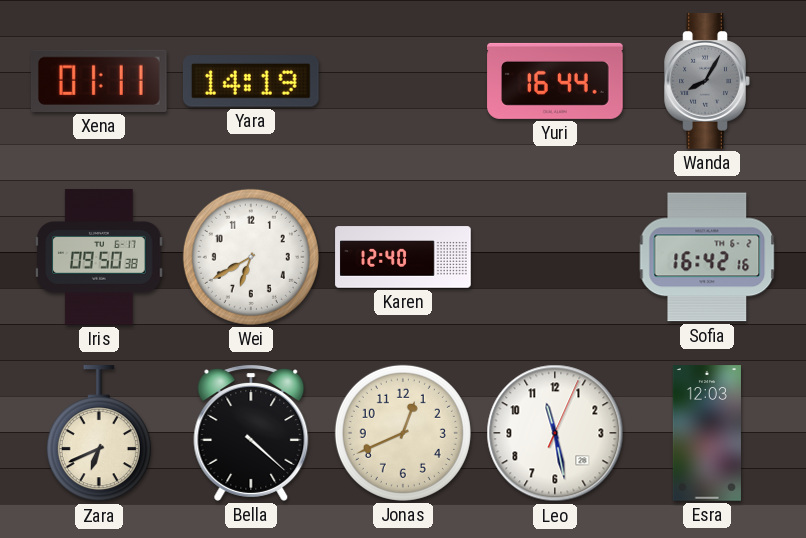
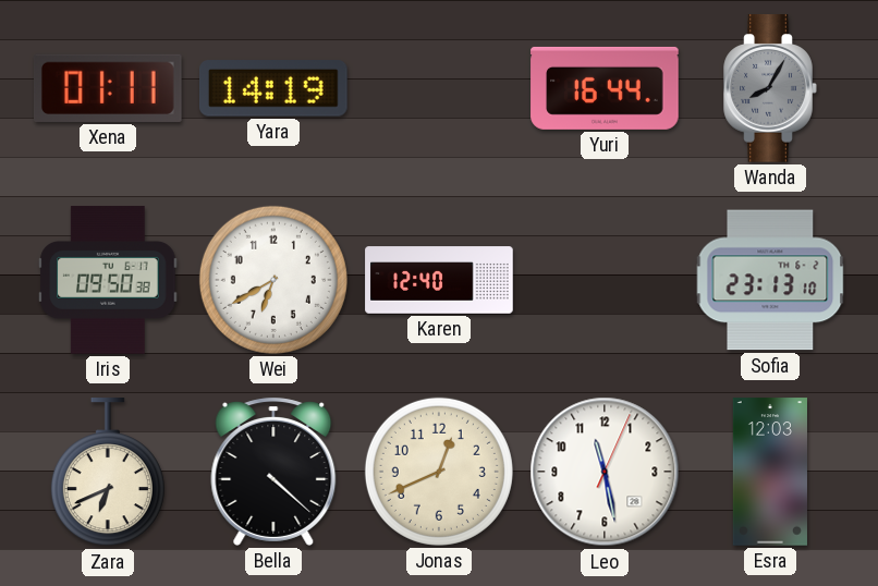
Sofia: 16:42 -> 23:13 (770, 280)
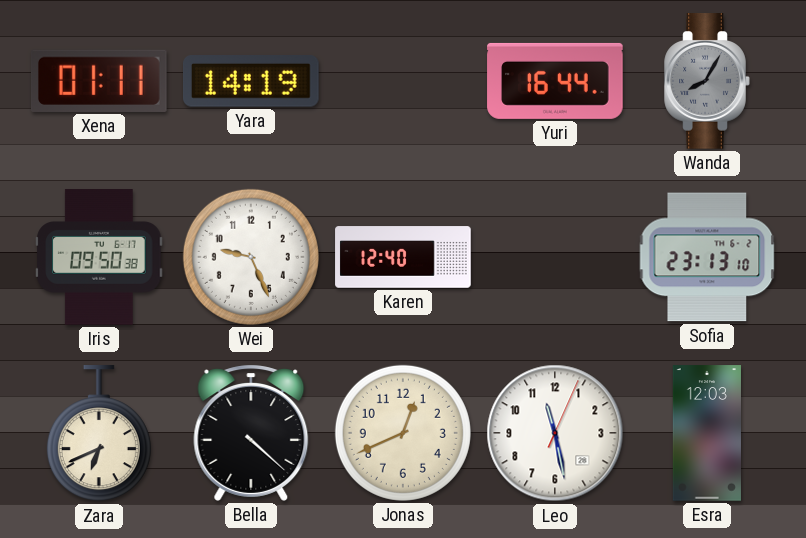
Wei: 6:40 -> 9:26 (251, 257)
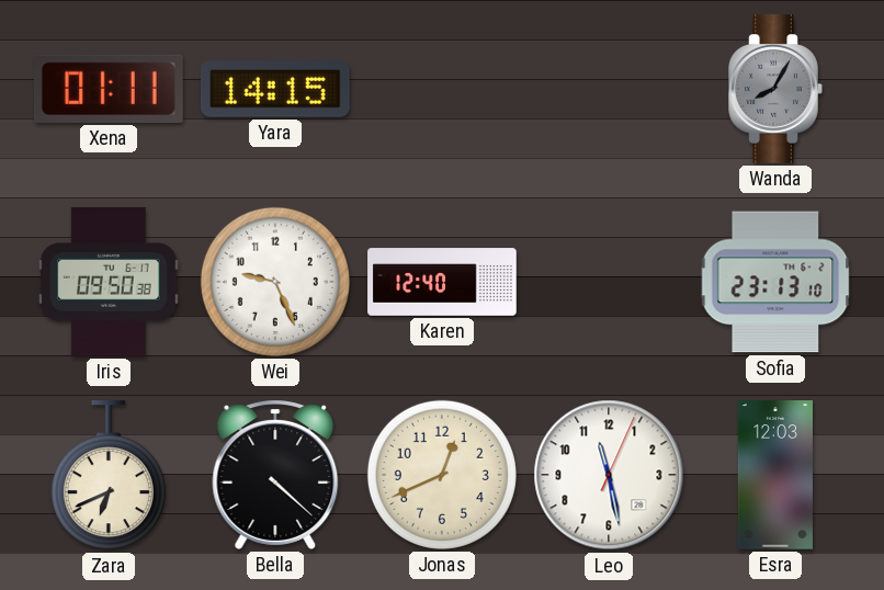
Yara: 14:19 -> 14:15 (276, 90)
Yuri: 16:44 -> none (555, 81)
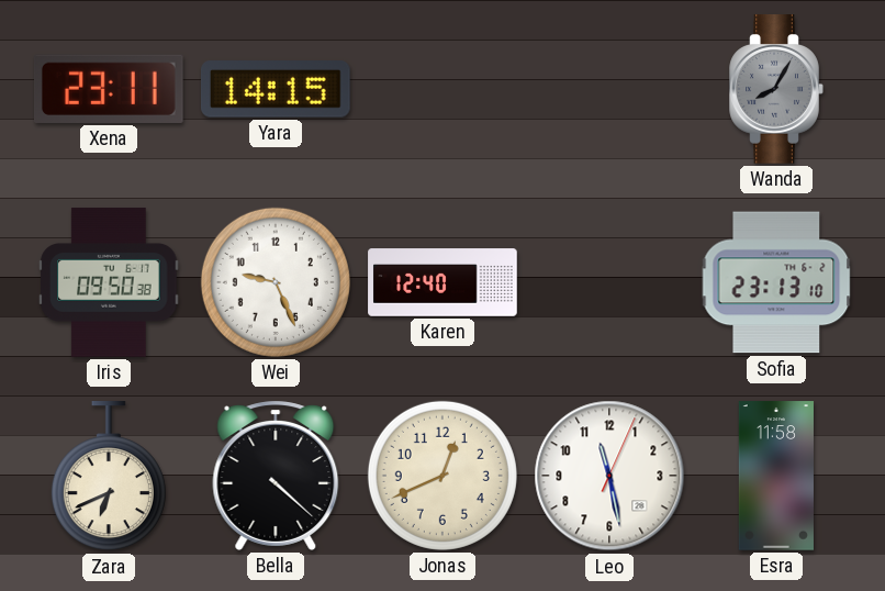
Xena: 01:11 -> 23:11 (110, 89)
Esra: 12:03 -> 11:58 (776, 476)
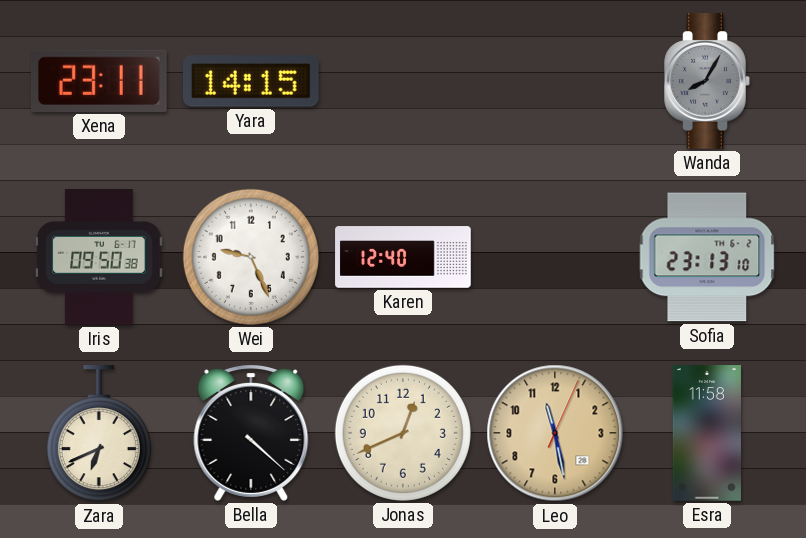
Leo dial: white -> champagne (555, 433)
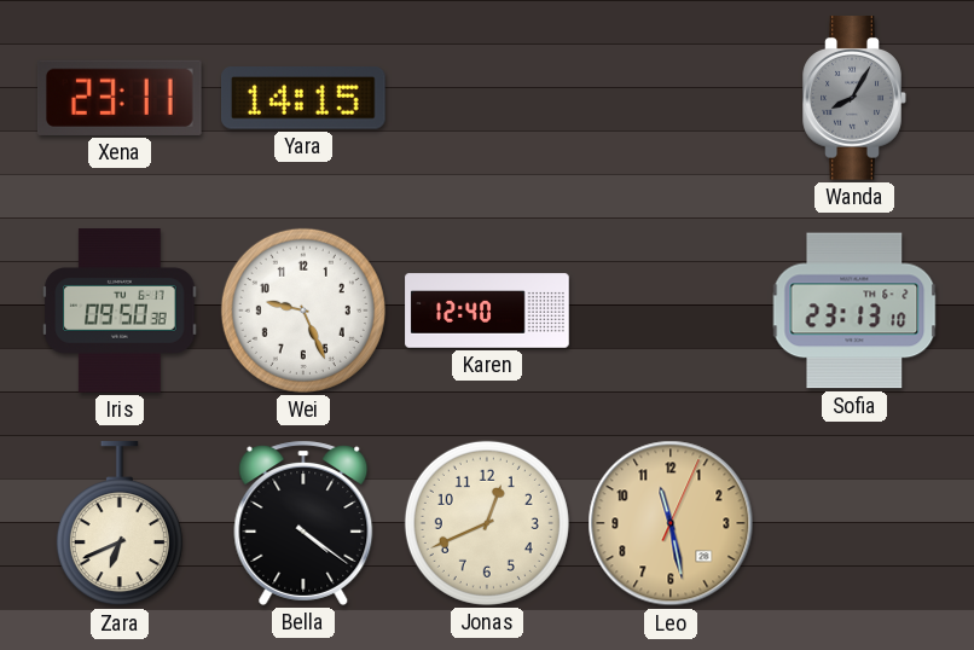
Bella: 4:22 -> 4:21 (303, 523)
Esra: 11:58 -> none (707, 433)
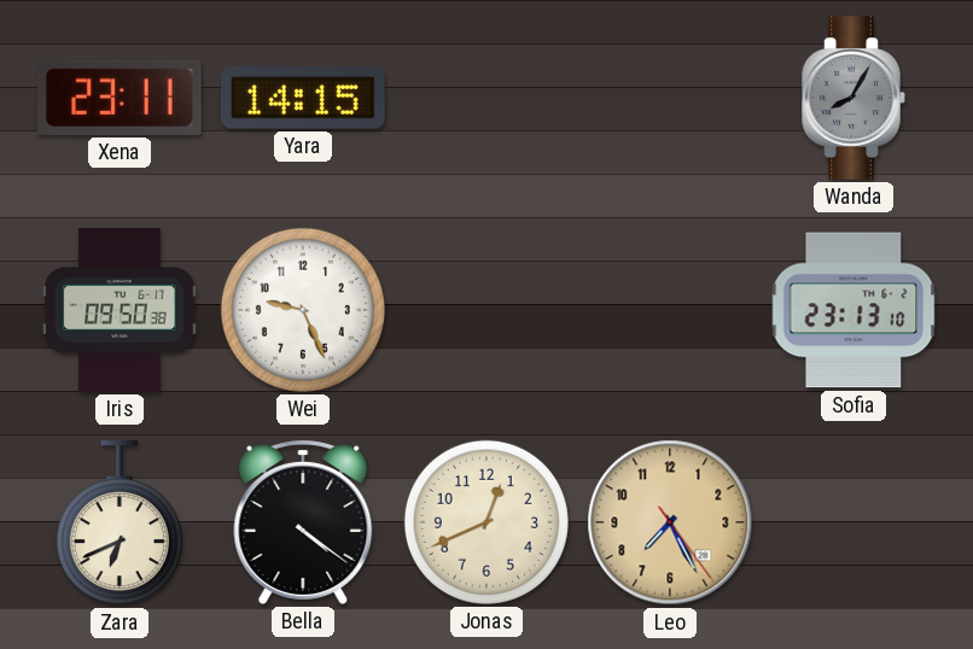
Karen: 12:40 -> none (487, 311)
Leo: 11:28 -> 7:25 (670, 522)
